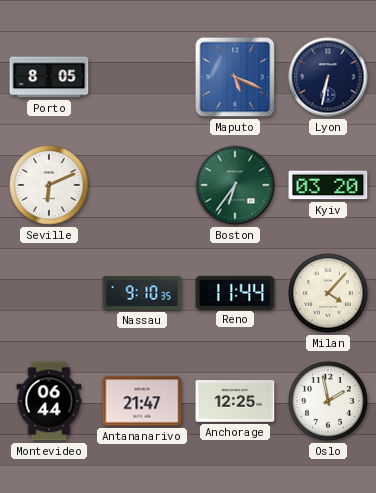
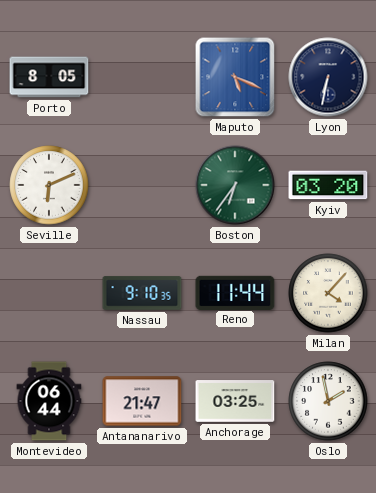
Anchorage: 12:25 -> 03:25 (235, 401)
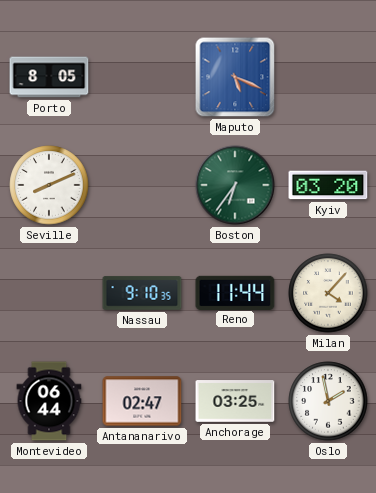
Lyon: 6:32 -> none (328, 77)
Seville: 6:11 -> 8:11 (49, 185)
Antananarivo: 21:47 -> 02:47 (142, 401)
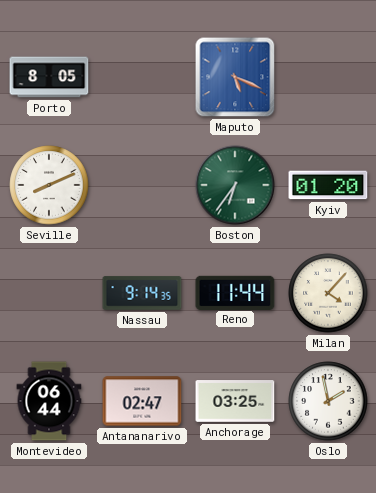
Kyiv: 03:20 -> 01:20 (328, 185)
Nassau: 9:10 -> 9:14 (142, 293)
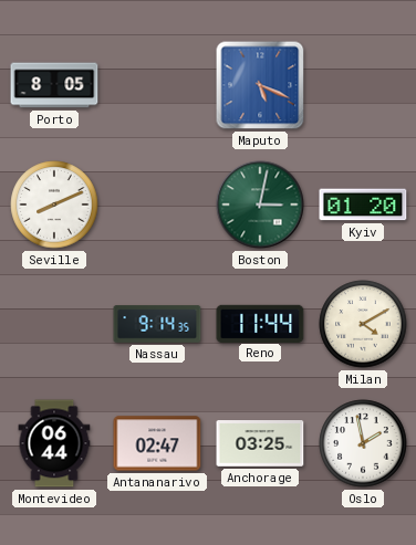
Boston: 6:36 -> 3:02 (260, 205)
Milan: 4:07 -> 4:10 (363, 324)
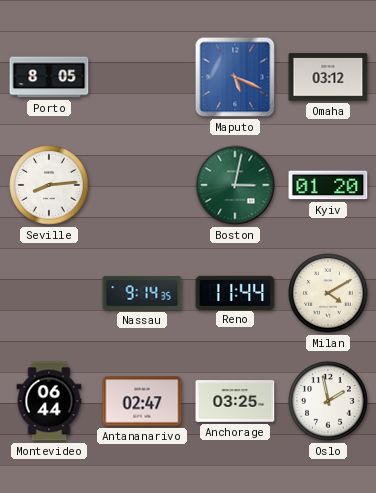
Omaha: none -> 03:12 (328, 77)
Seville: 8:11 -> 8:14 (49, 185)
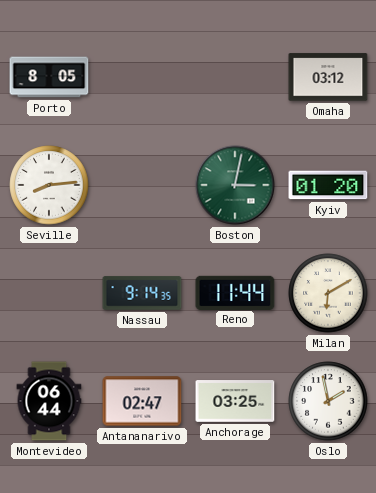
Maputo: 5:19 -> none (235, 77)
Milan: 4:10 -> 6:10 (328, 293)
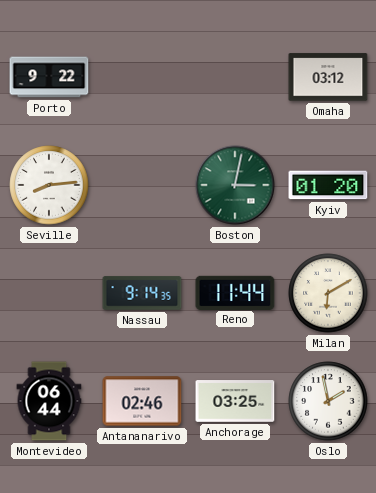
Porto: 8:05 -> 9:22 (49, 77)
Antananarivo: 02:47 -> 02:46 (142, 401)
